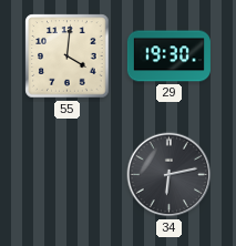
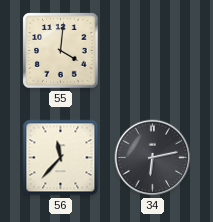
29: 19:30 -> none (168, 57)
56: none -> 11:37 (61, 158)
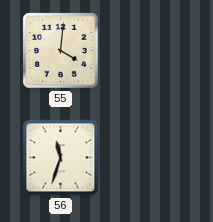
56: 11:37 -> 11:33 (61, 158)
34: 6:13 -> none (153, 158)
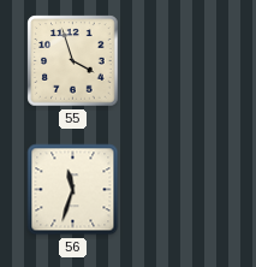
55: 4:01 -> 3:57 (73, 61)
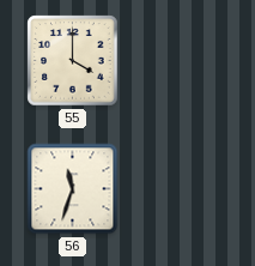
55: 3:57 -> 4:00 (73, 61)
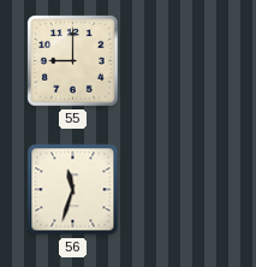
55: 4:00 -> 9:00 (73, 61)
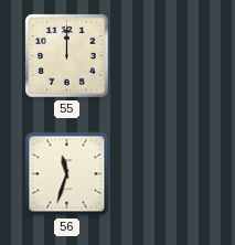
55: 9:00 -> 12:00 (67, 56)
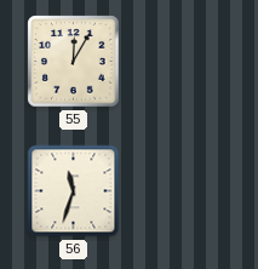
55: 12:00 -> 12:05 (74, 62)
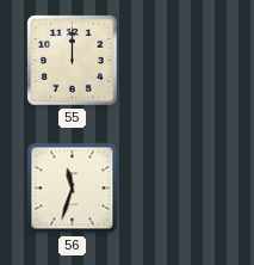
55: 12:05 -> 12:00 (73, 61)
